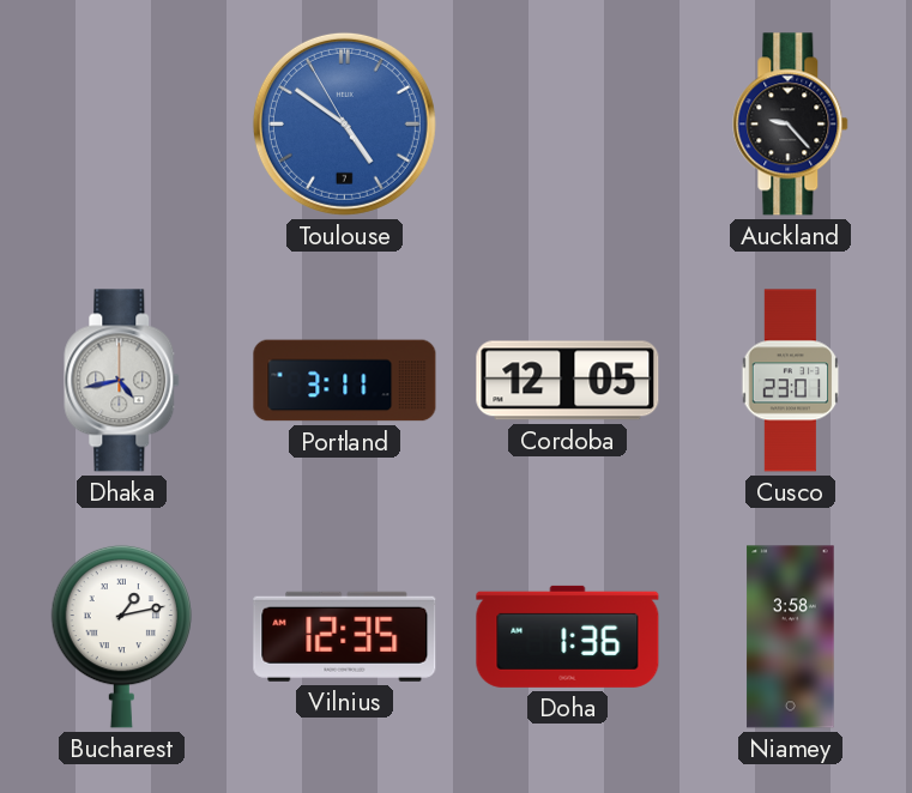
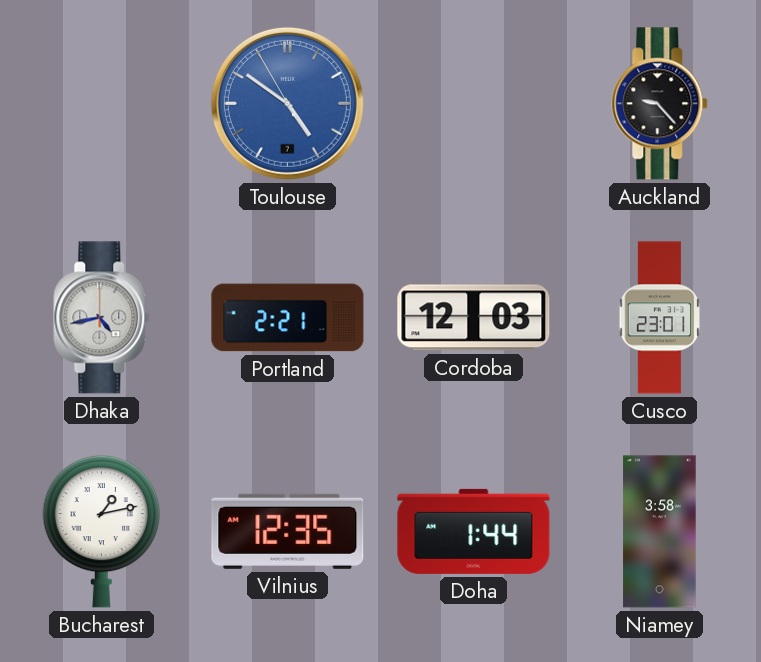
Portland: 3:11 -> 2:21 (288, 318)
Cordoba: 12:05 -> 12:03 (474, 318)
Doha: 1:36 -> 1:44 (474, 531)
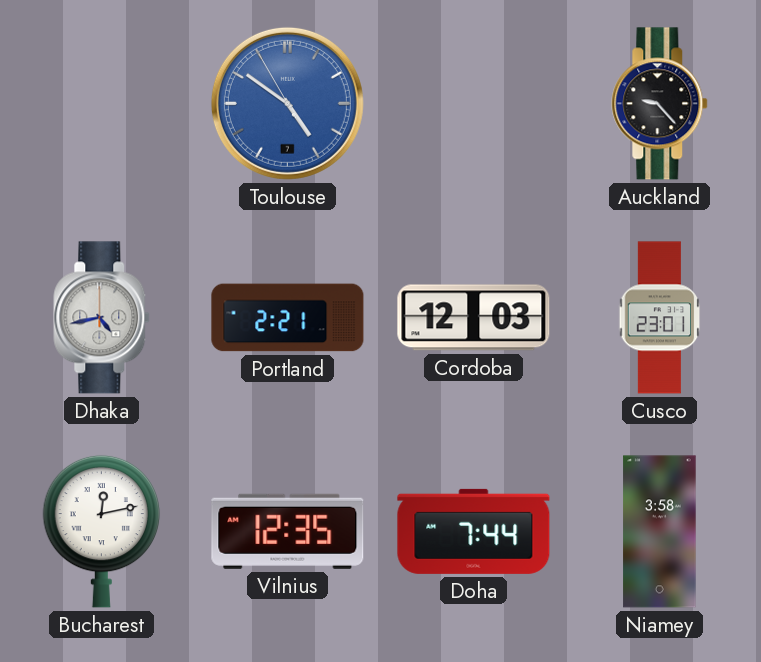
Bucharest: 1:13 -> 12:13 (102, 531)
Doha: 1:44 -> 7:44 (474, 531)
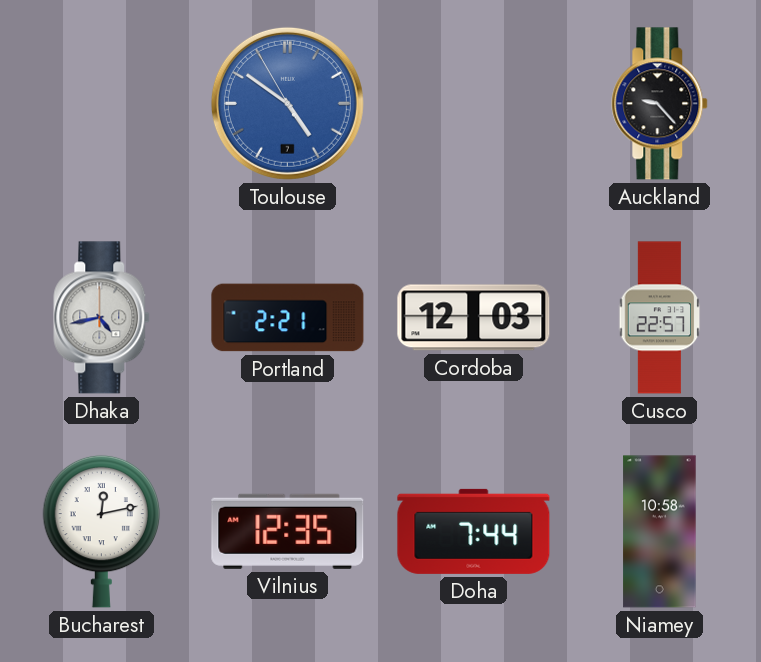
Cusco: 23:01 -> 22:57 (660, 318)
Niamey: 3:58 -> 10:58 (660, 532)
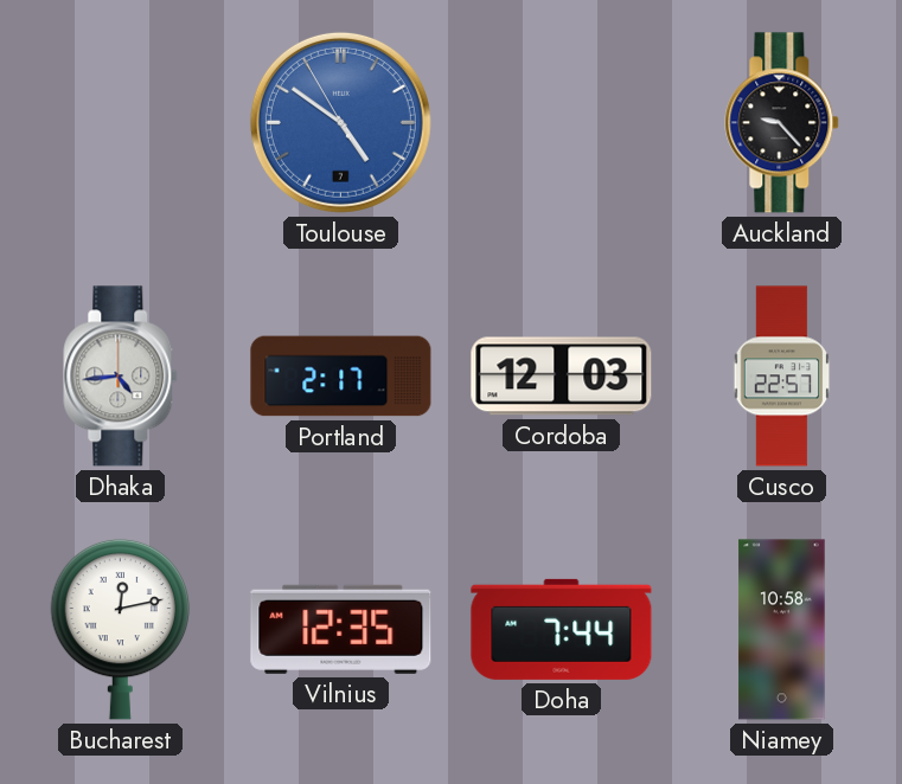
Dhaka: 4:43 -> 4:44 (121, 377)
Portland: 2:21 -> 2:17 (341, 377)
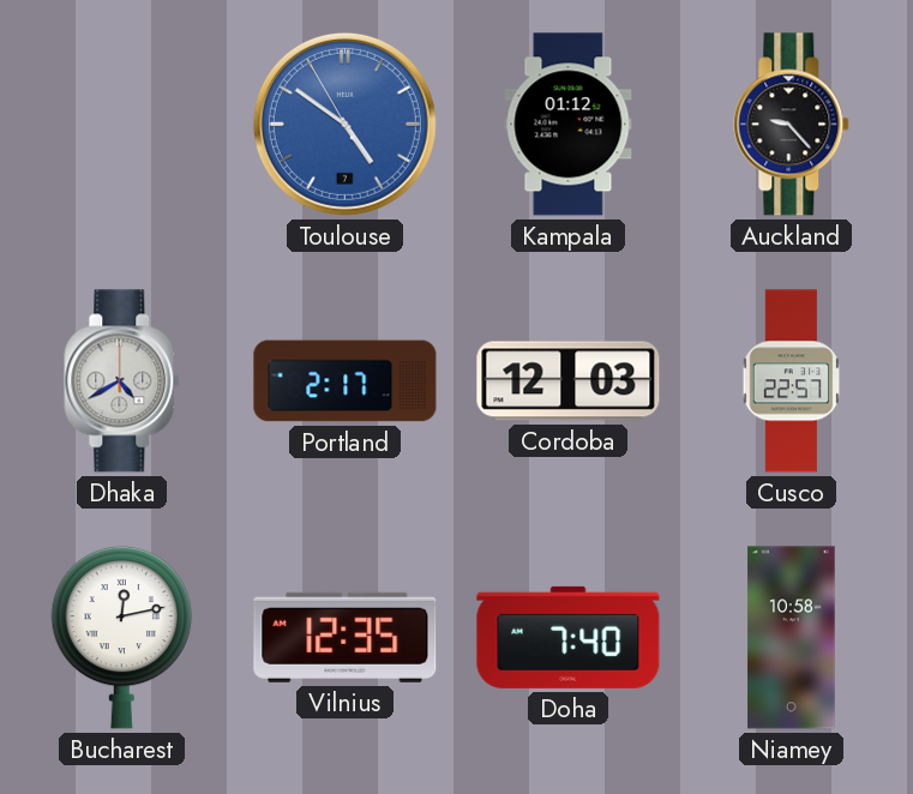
Kampala: none -> 01:12 (569, 125)
Dhaka: 4:44 -> 4:40 (122, 381)
Doha: 7:44 -> 7:40 (569, 637)
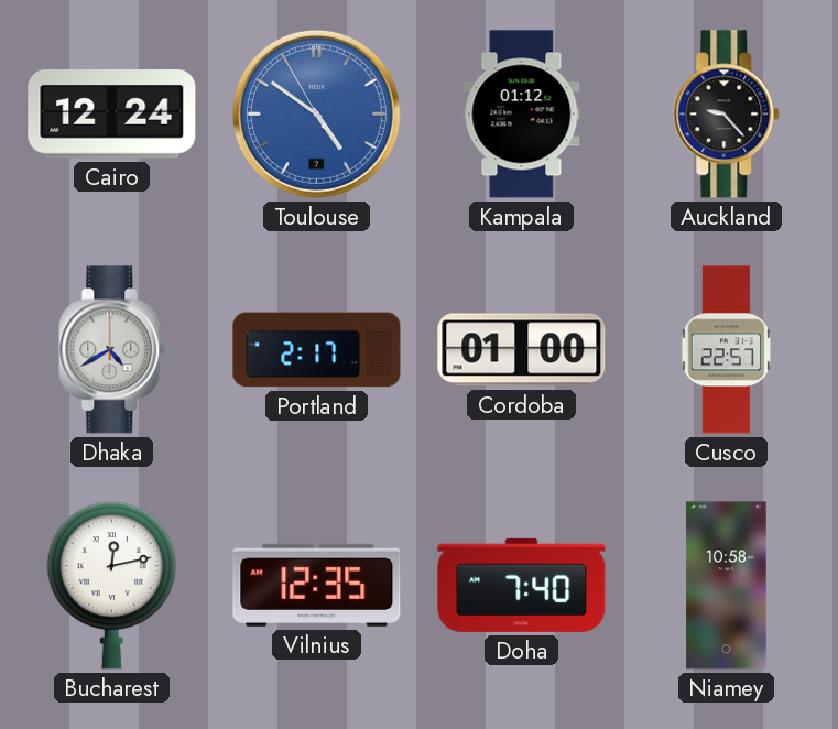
Cairo: none -> 12:24 (112, 115)
Cordoba: 12:03 -> 01:00 (522, 350)
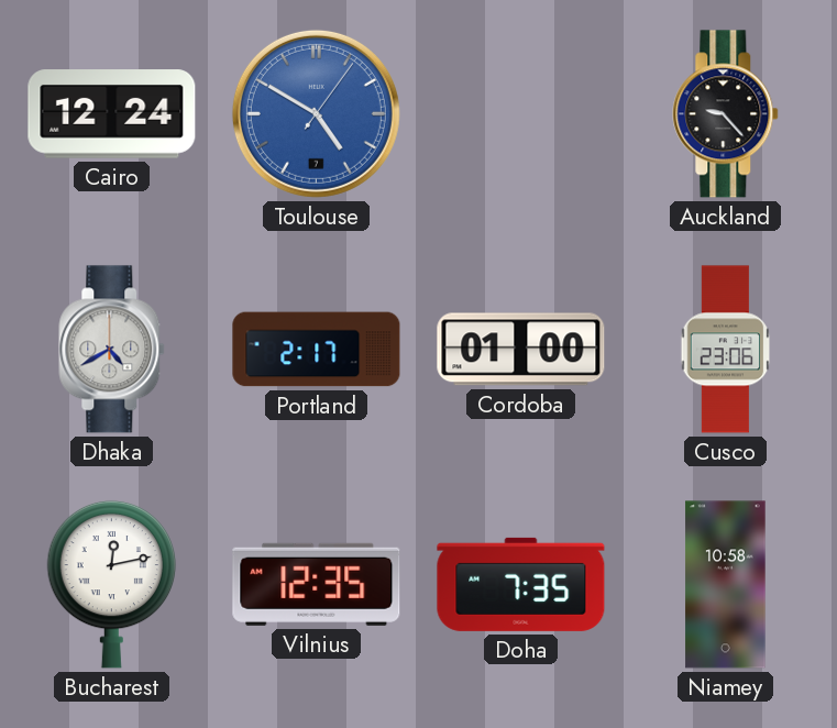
Toulouse: 4:50:55 -> 4:50:06 (316, 113)
Kampala: 01:12 -> none (522, 115)
Cusco: 22:57 -> 23:06 (726, 350)
Doha: 7:40 -> 7:35 (521, 584)
